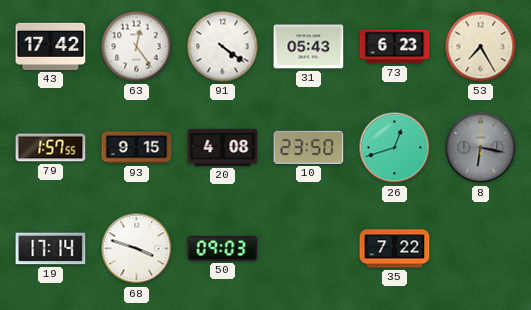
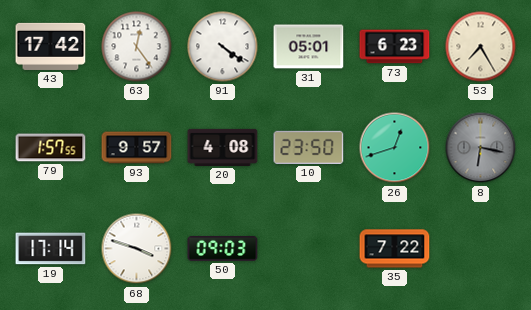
31: 05:43 -> 05:01 (309, 47)
93: 9:15 -> 9:57 (137, 148)
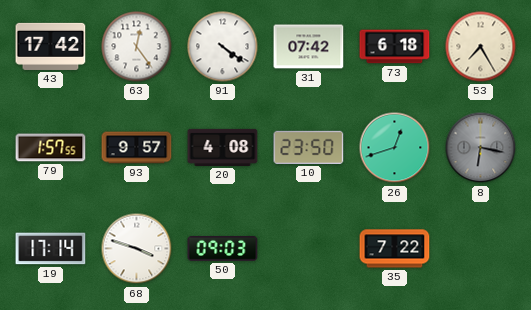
31: 05:01 -> 07:42 (309, 47)
73: 6:23 -> 6:18 (395, 47)
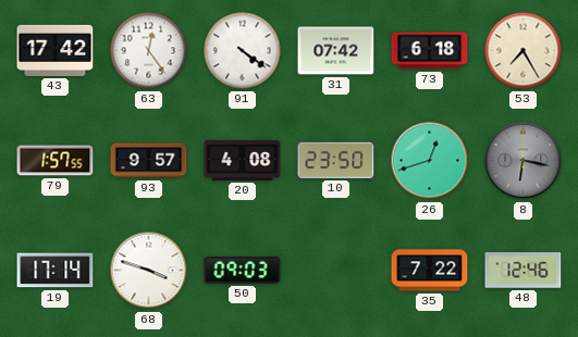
48: none -> 12:46 (524, 271)
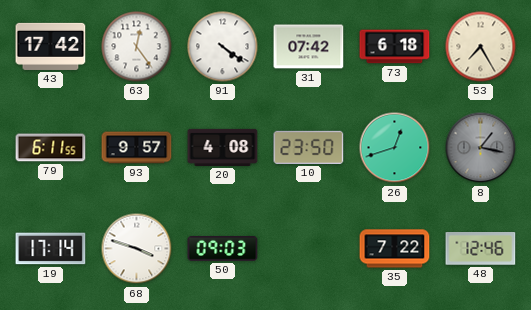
79: 1:57 -> 6:11 (51, 148)
8: 6:17 -> 1:17 (481, 148)
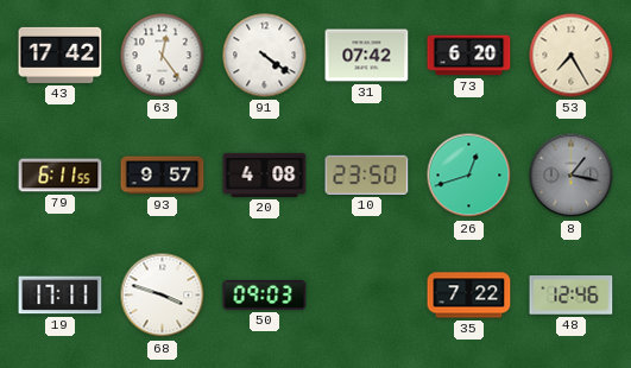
73: 6:18 -> 6:20 (469, 56)
19: 17:14 -> 17:11 (61, 296)
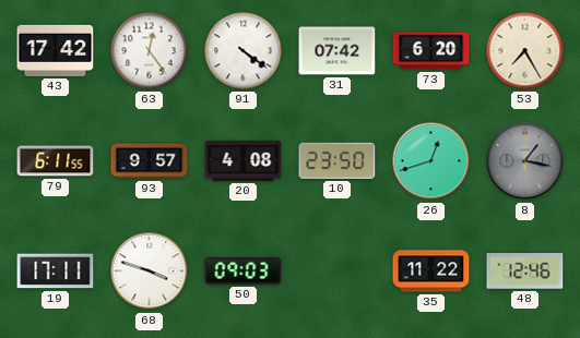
35: 7:22 -> 11:22 (431, 271)
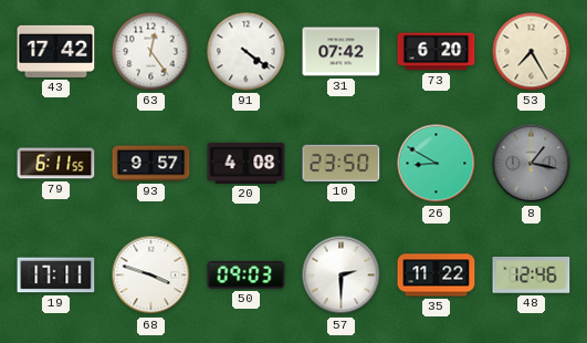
26: 12:42 -> 8:50 (437, 164)
57: none -> 2:30 (342, 276)
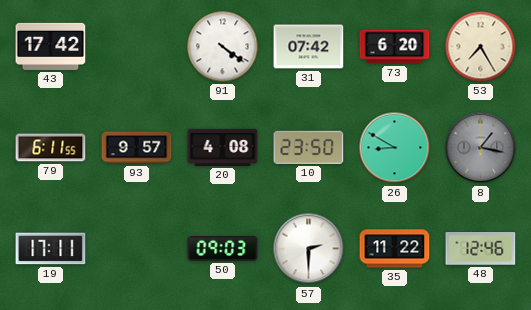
63: 12:24 -> none (151, 52)
68: 3:48 -> none (151, 276)
